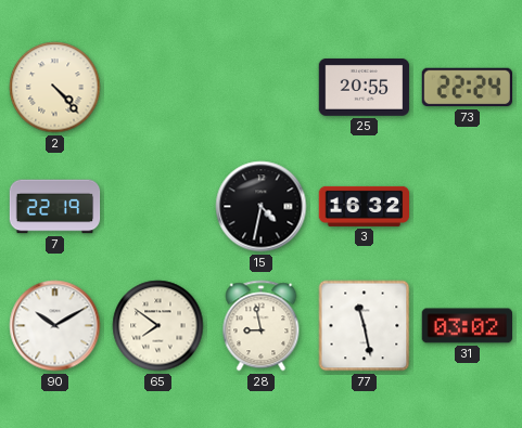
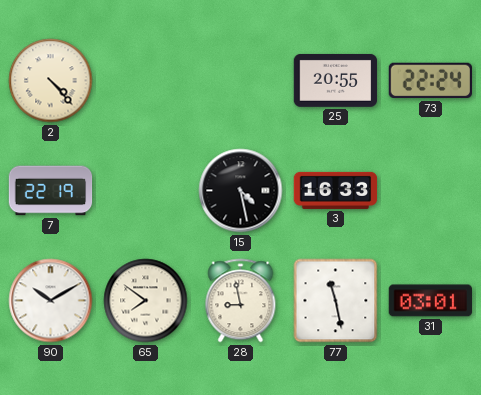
15: 4:32 -> 4:28 (241, 191)
3: 16:32 -> 16:33 (336, 190)
31: 03:02 -> 03:01 (430, 301)
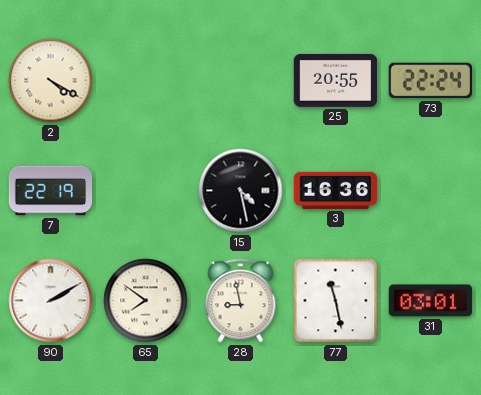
2: 4:23 -> 4:20 (51, 81)
3: 16:33 -> 16:36 (336, 190)
90: 10:10 -> 2:10 (51, 301)
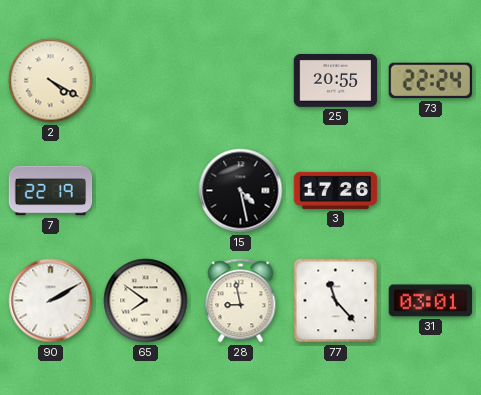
3: 16:36 -> 17:26 (336, 190)
77: 11:28 -> 11:23 (336, 301)
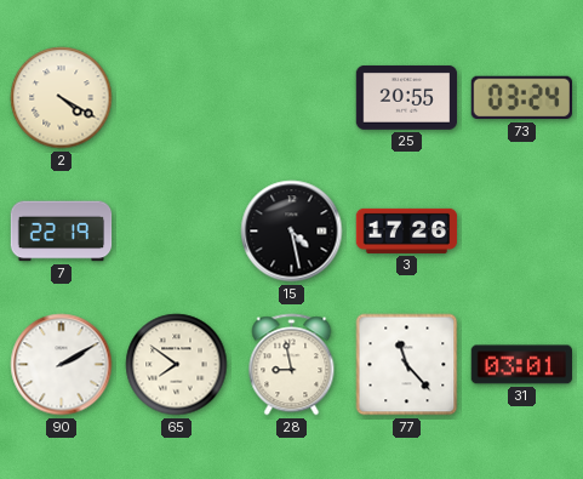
73: 22:24 -> 03:24 (521, 98)
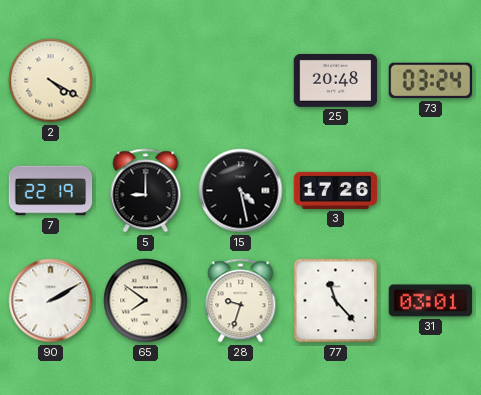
25: 20:55 -> 20:48 (336, 80)
5: none -> 9:00 (146, 191)
28: 8:58 -> 9:33 (241, 301)
